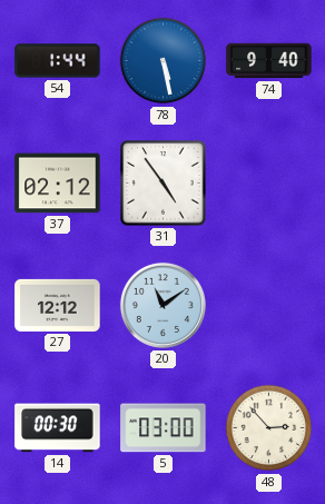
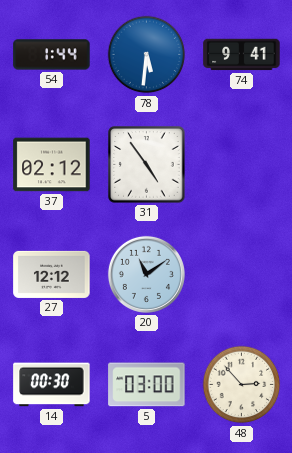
78: 5:28 -> 5:31 (147, 55)
74: 9:40 -> 9:41 (242, 55)
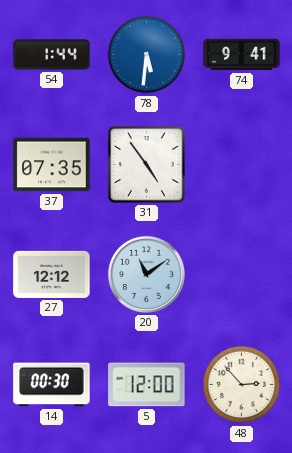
37: 02:12 -> 07:35 (52, 165)
5: 03:00 -> 12:00 (147, 385)
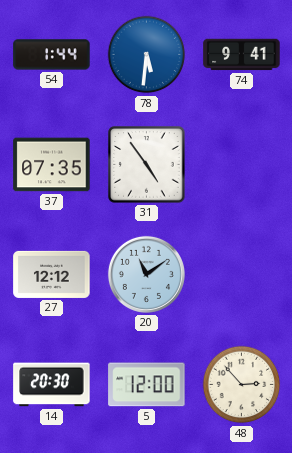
14: 00:30 -> 20:30 (52, 385)
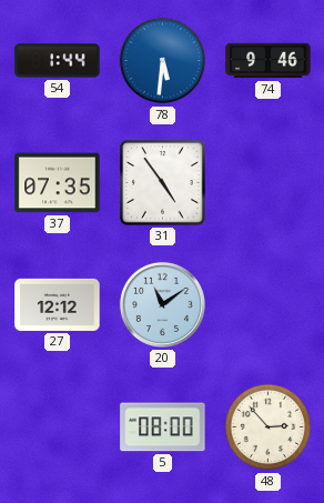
74: 9:41 -> 9:46 (269, 61)
14: 20:30 -> none (52, 385)
5: 12:00 -> 08:00 (163, 427)
